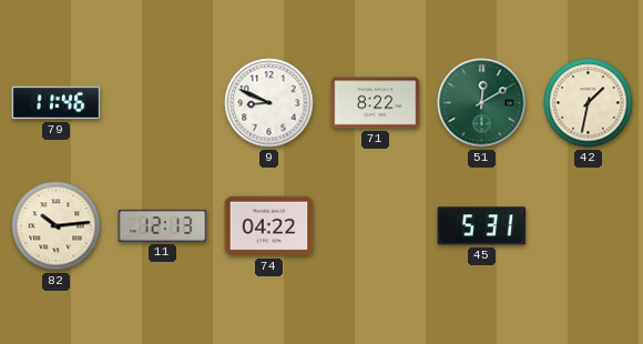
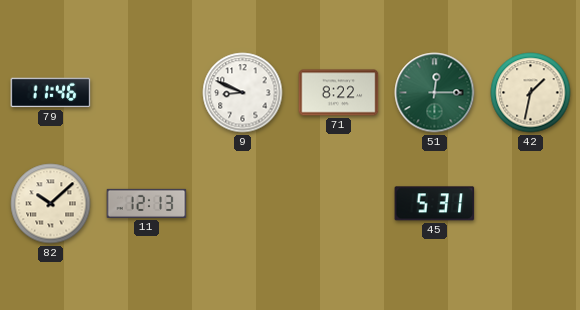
51: 12:10 -> 12:15 (435, 93)
82: 10:14 -> 10:08 (51, 204)
74: 04:22 -> none (269, 226)
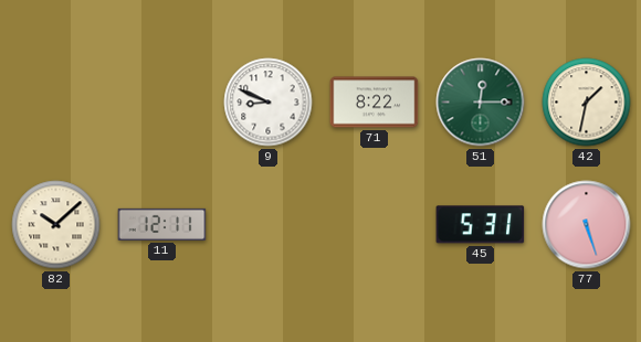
79: 11:46 -> none (51, 93)
11: 12:13 -> 12:11 (162, 224)
77: none -> 5:27 (587, 225)
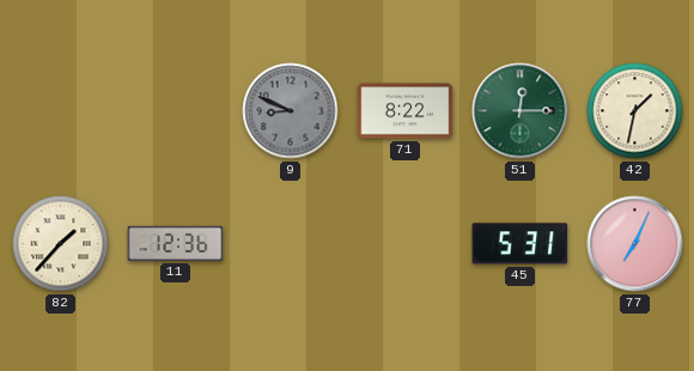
9 dial: white -> grey (291, 111)
82: 10:08 -> 1:37 (61, 244)
11: 12:11 -> 12:36 (176, 243)
77: 5:27 -> 7:04 (635, 244)
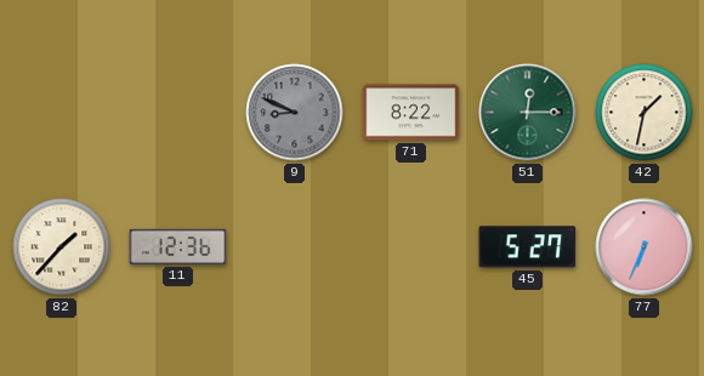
45: 5:31 -> 5:27 (528, 247)
77: 7:04 -> 6:34 (645, 247)
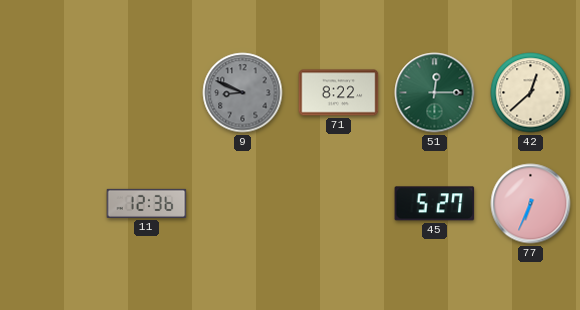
42: 1:32 -> 12:38 (531, 93)
82: 1:37 -> none (62, 247)
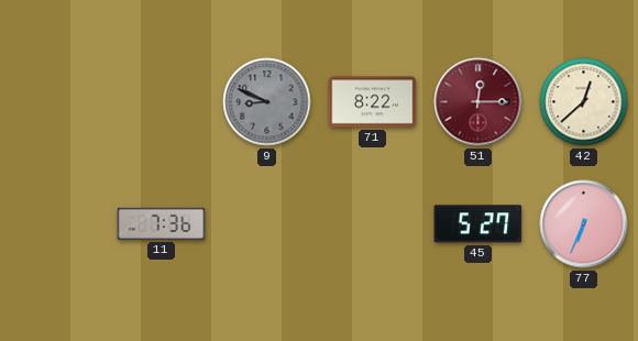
51 dial: green -> burgundy (479, 102)
11: 12:36 -> 7:36 (162, 223)
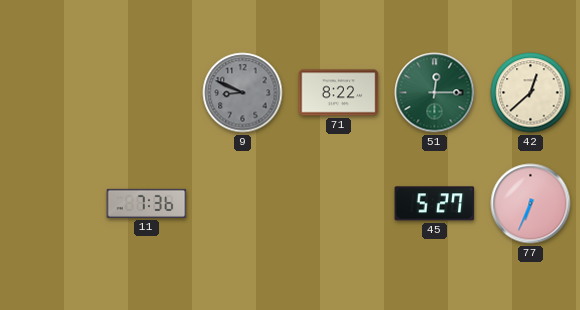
51 dial: burgundy -> green (435, 93)
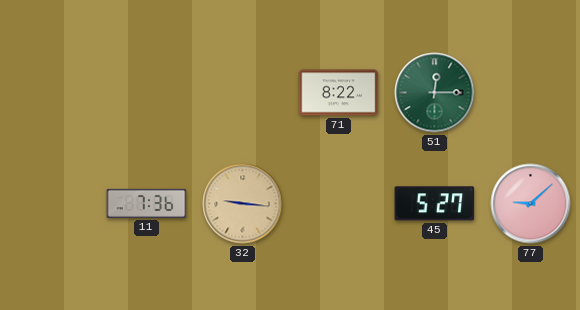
9: 8:49 -> none (243, 93)
42: 12:38 -> none (531, 93)
32: none -> 9:16 (243, 204)
77: 6:34 -> 9:08 (531, 204)
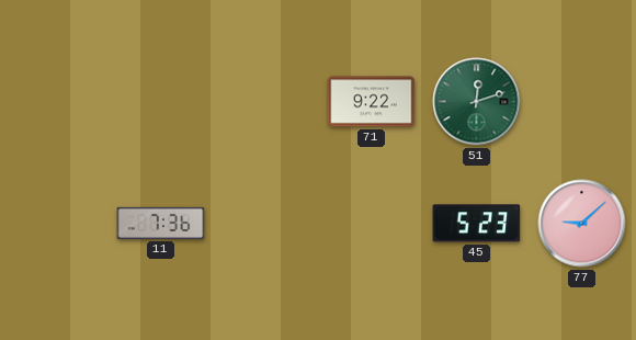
71: 8:22 -> 9:22 (372, 102)
51: 12:15 -> 12:12 (477, 102)
32: 9:16 -> none (243, 204)
45: 5:27 -> 5:23 (477, 224)
